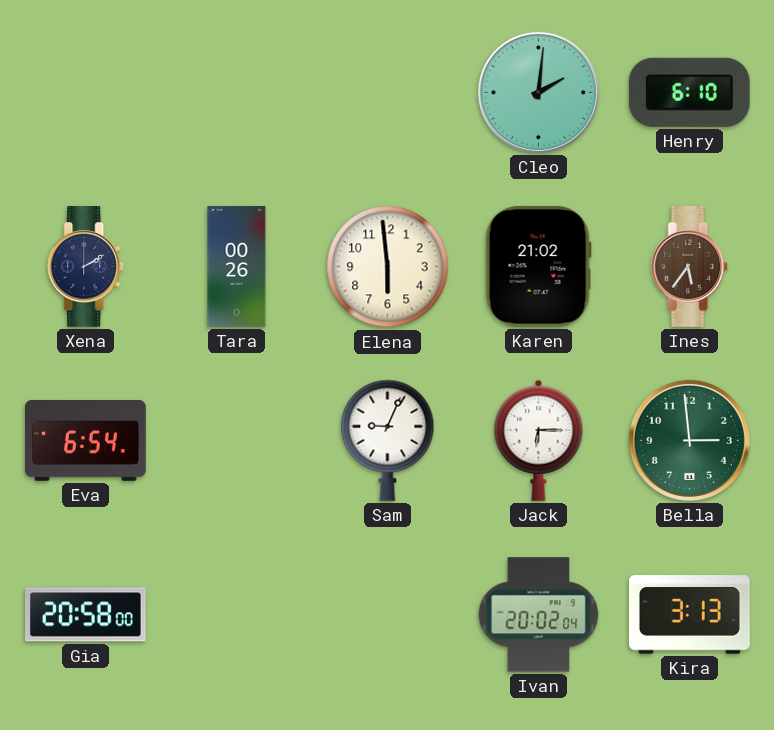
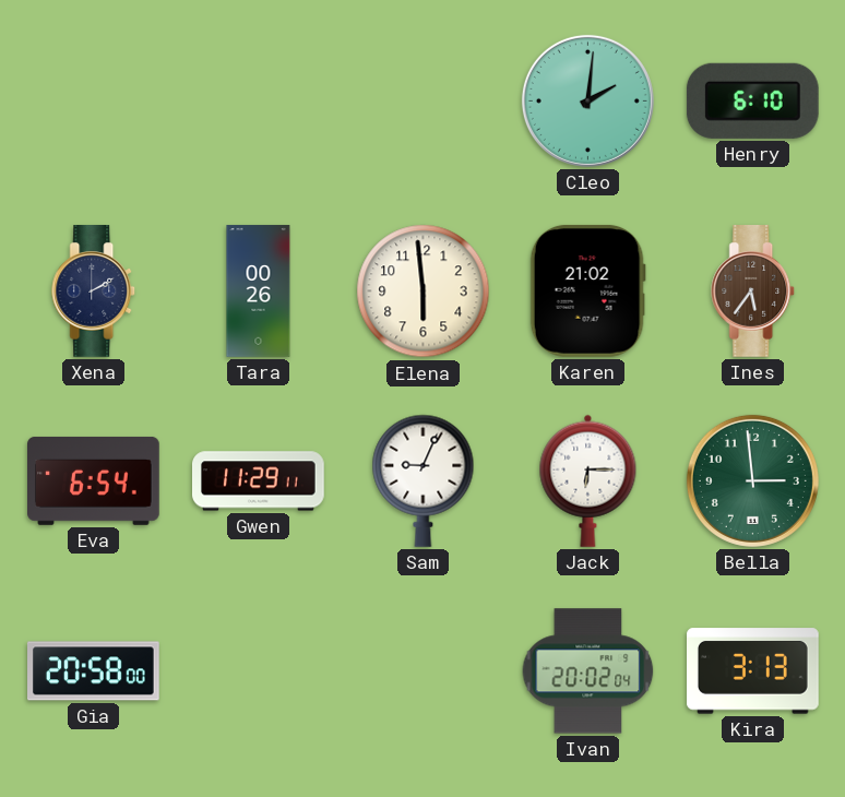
Gwen: none -> 11:29 (259, 481)
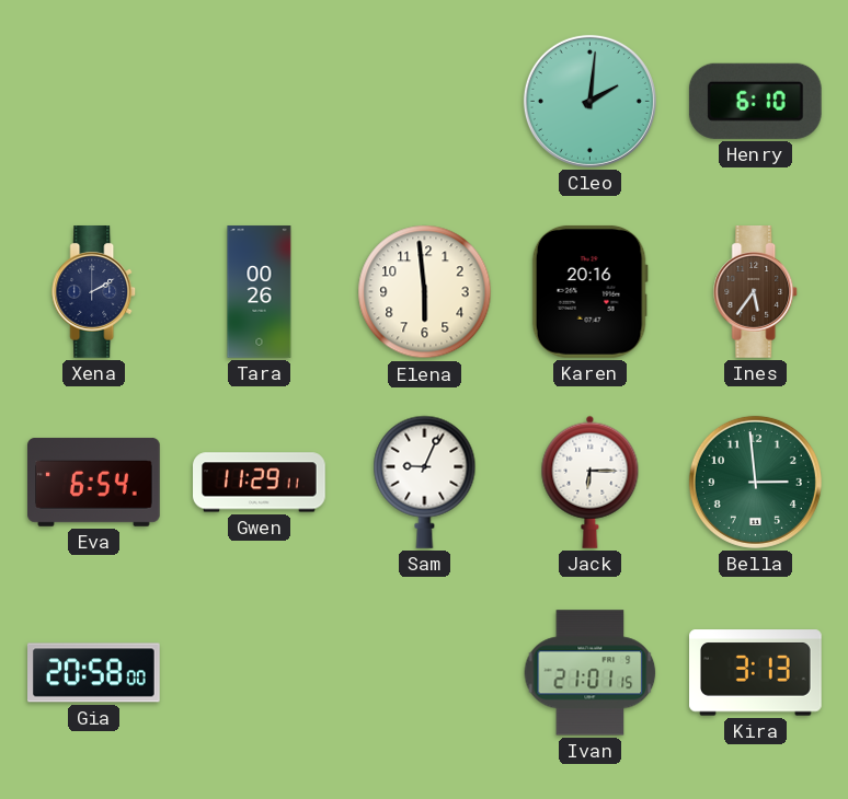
Karen: 21:02 -> 20:16 (589, 291)
Ivan: 20:02 -> 21:01 (591, 673)
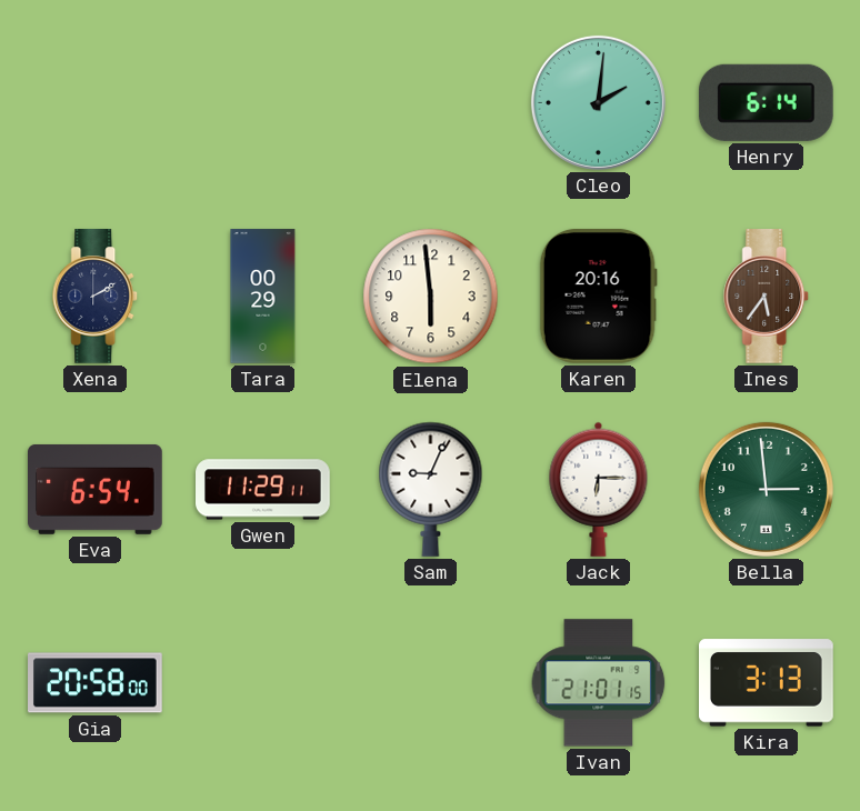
Henry: 6:10 -> 6:14 (766, 102)
Tara: 00:26 -> 00:29 (263, 297)
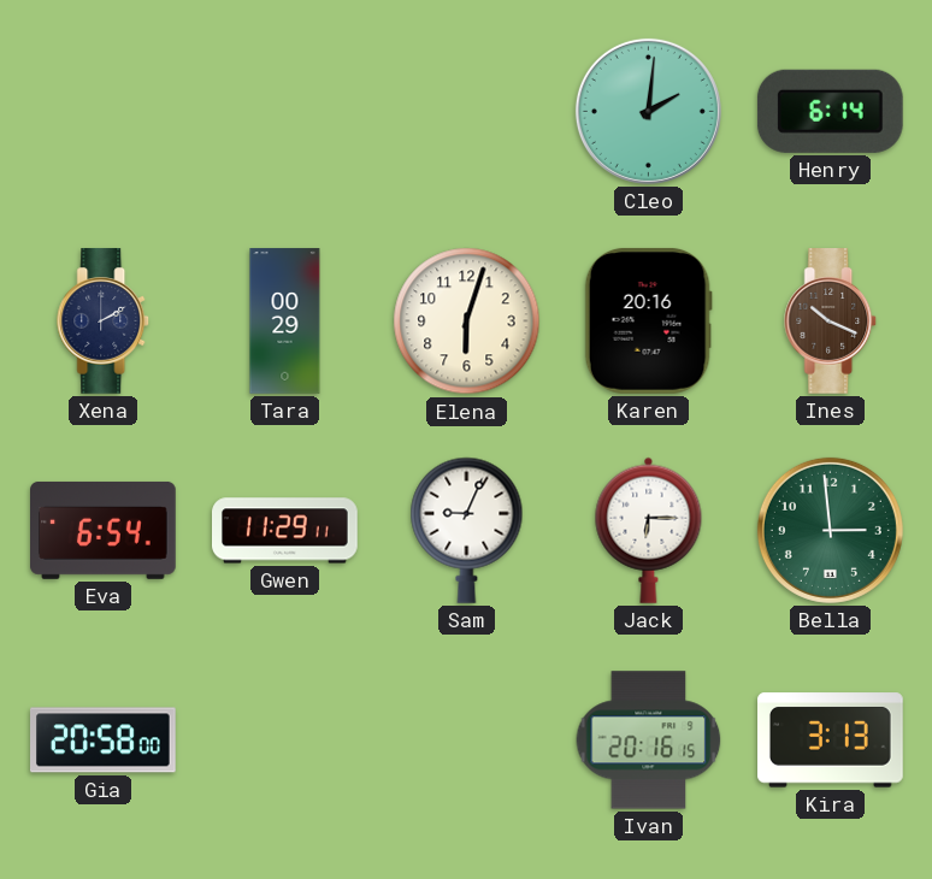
Elena: 5:59 -> 6:03 (467, 321)
Ines: 5:36 -> 10:19 (831, 321)
Ivan: 21:01 -> 20:16 (649, 741)
